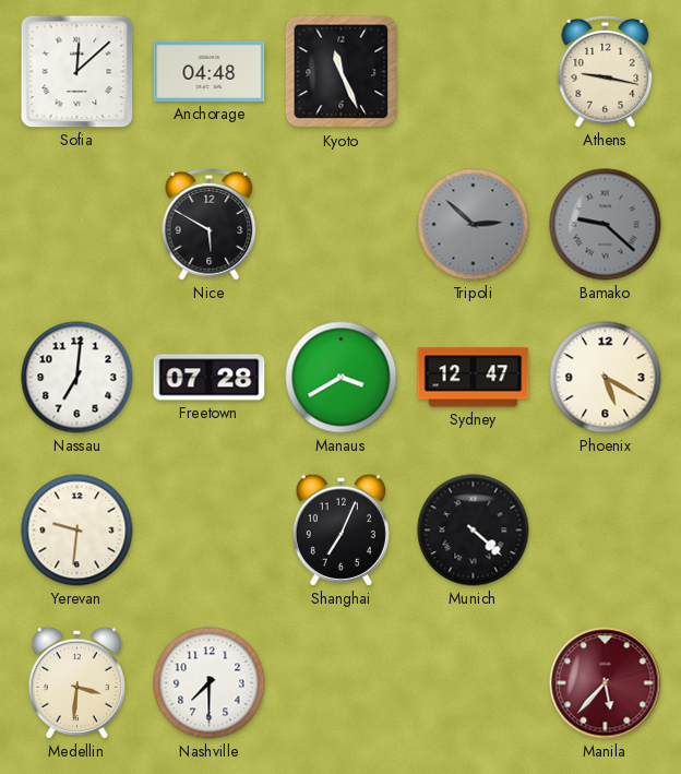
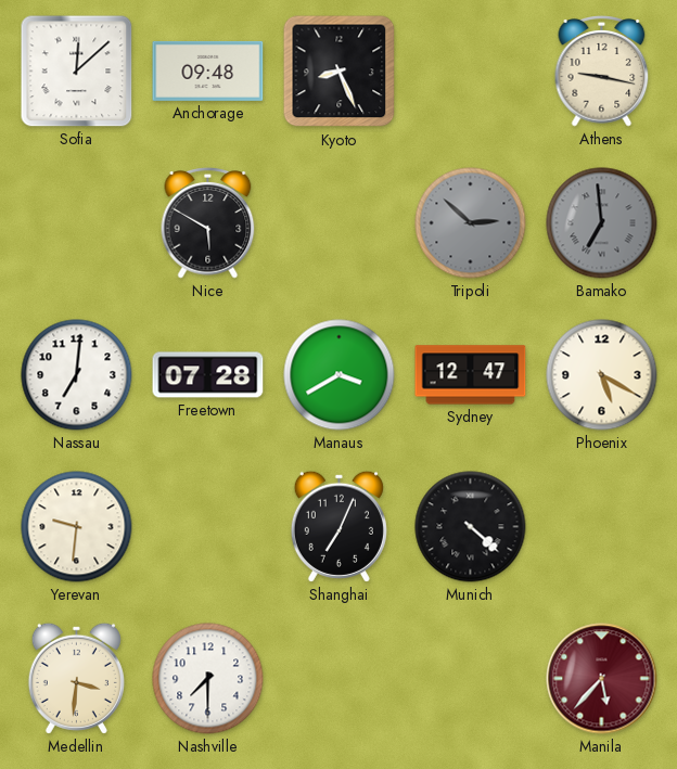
Anchorage: 04:48 -> 09:48 (208, 71)
Kyoto: 11:26 -> 8:26 (340, 72)
Bamako: 9:22 -> 6:59 (602, 223)
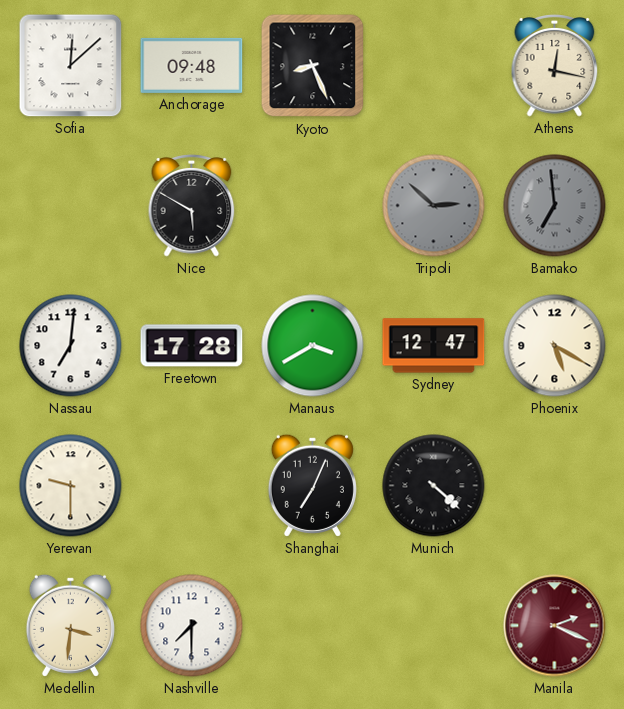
Athens: 9:17 -> 12:17 (555, 66)
Freetown: 07:28 -> 17:28 (192, 346)
Yerevan: 9:31 -> 9:30 (71, 486)
Manila: 5:37 -> 2:19 (555, 626)
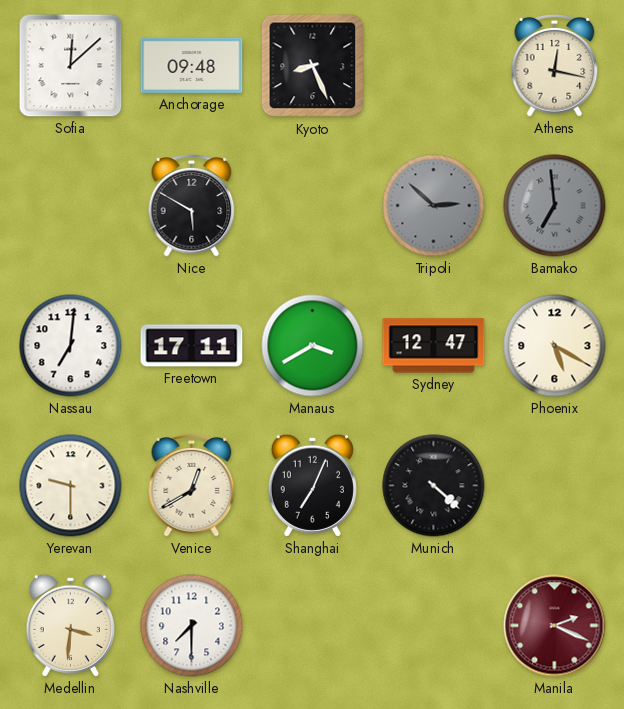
Freetown: 17:28 -> 17:11 (192, 346)
Venice: none -> 12:40 (192, 486)
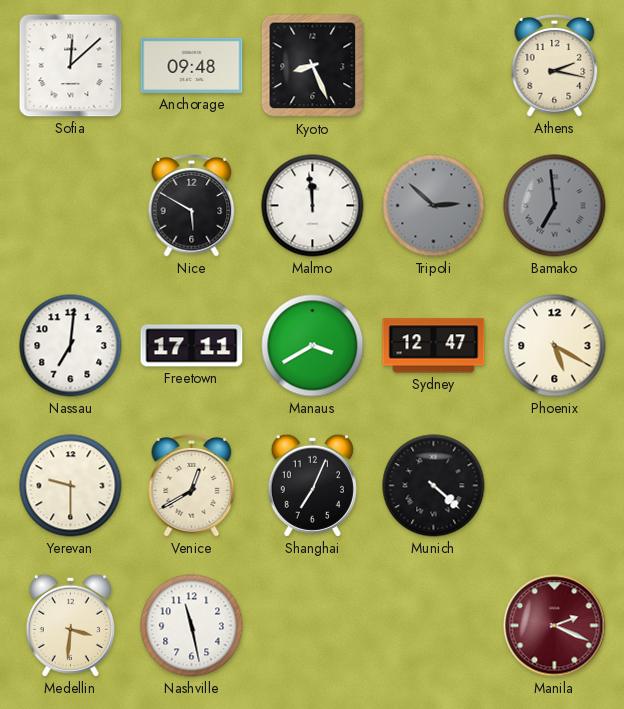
Athens: 12:17 -> 2:17 (555, 66)
Malmo: none -> 11:59 (313, 206)
Nashville: 7:30 -> 11:28 (192, 626)
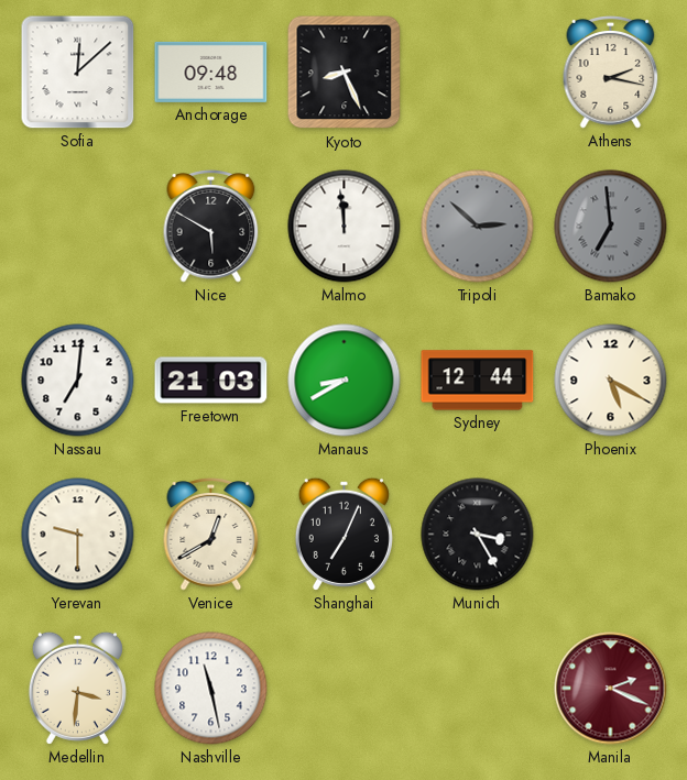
Freetown: 17:11 -> 21:03 (211, 381)
Manaus: 3:40 -> 8:40 (345, 381)
Sydney: 12:47 -> 12:44 (478, 381)
Munich: 4:22 -> 3:25 (478, 535)
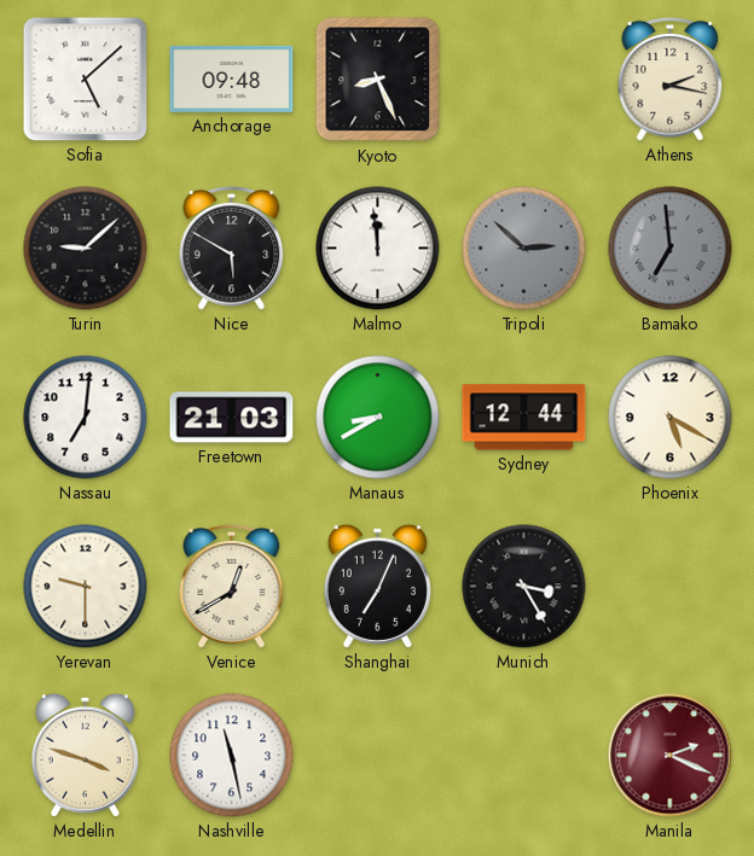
Sofia: 12:08 -> 5:08 (86, 80)
Turin: none -> 9:08 (86, 249)
Medellin: 3:31 -> 3:48 (85, 755)
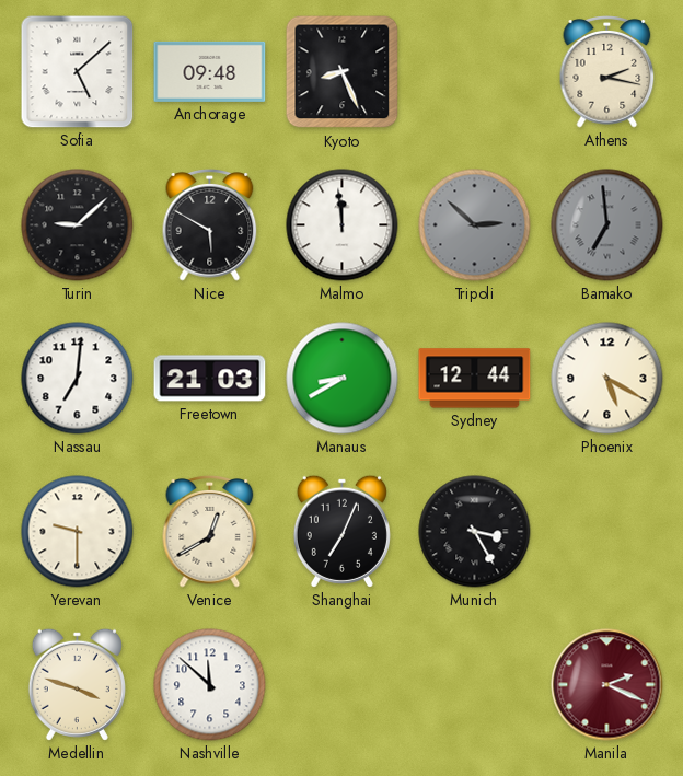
Nashville: 11:28 -> 11:52 (210, 685)
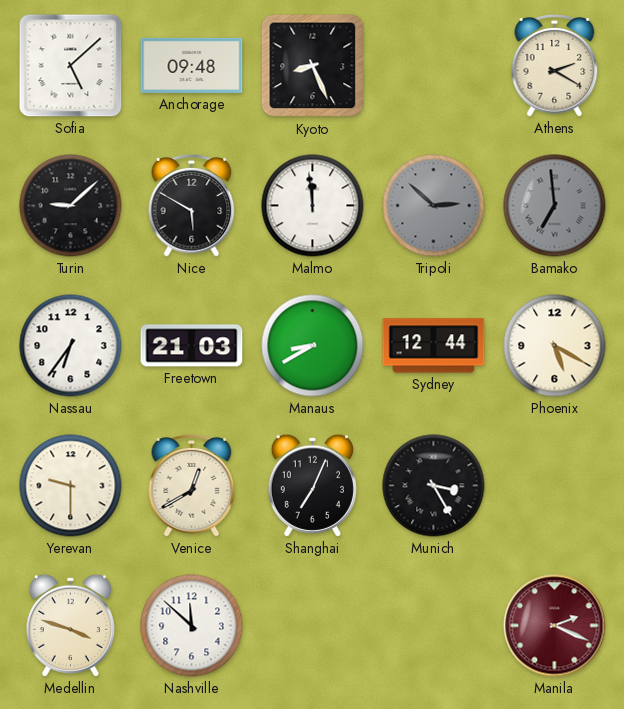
Athens: 2:17 -> 2:20 (555, 66)
Nassau: 7:01 -> 6:36 (71, 346)
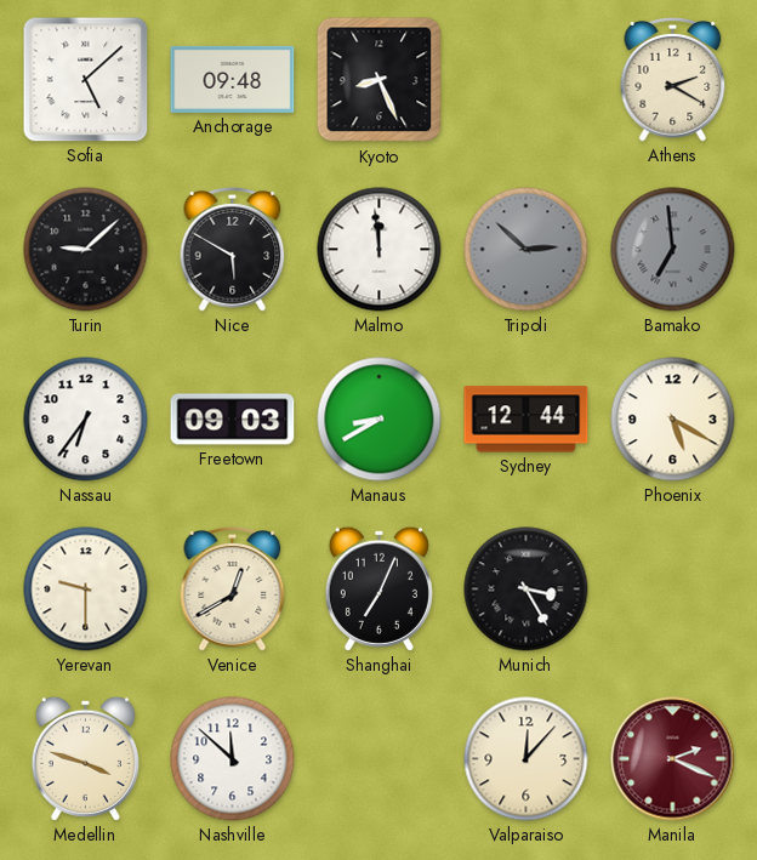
Freetown: 21:03 -> 09:03 (233, 420)
Valparaiso: none -> 12:07 (527, 759)
